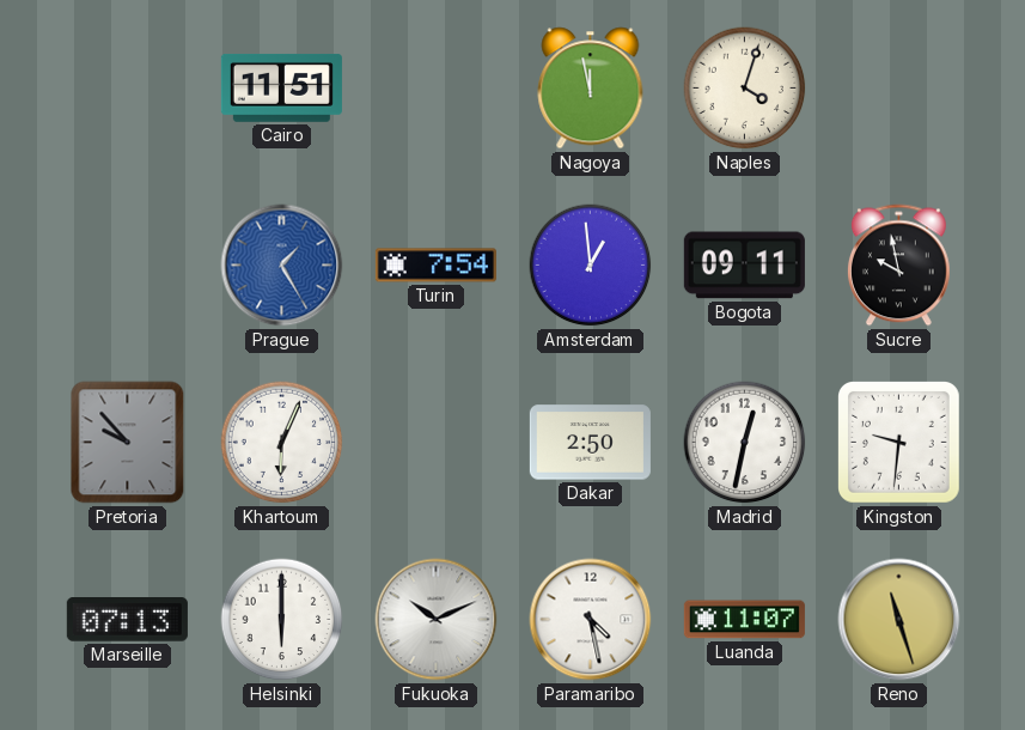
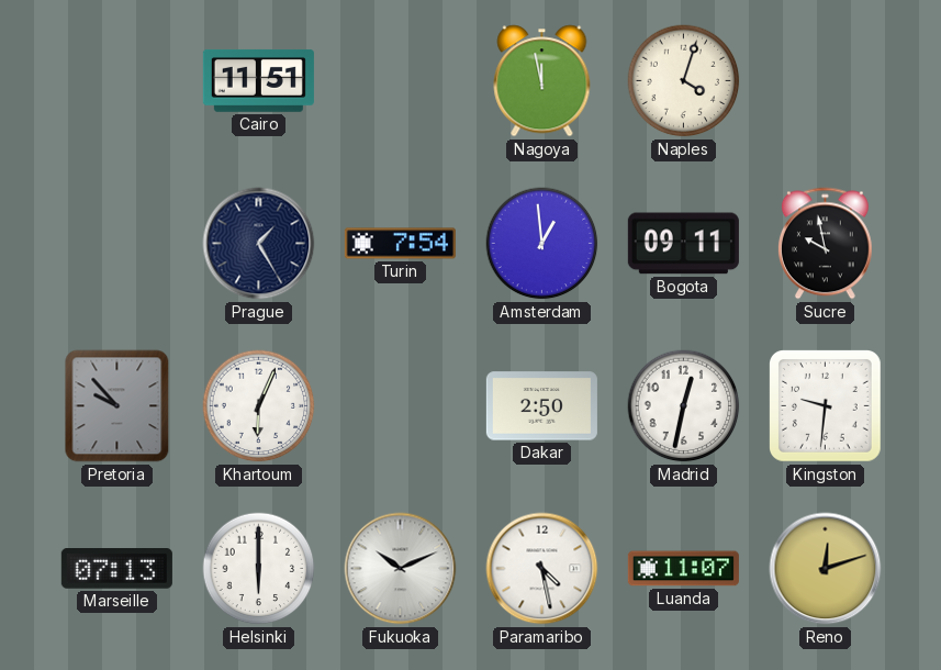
Prague dial: blue -> navy (259, 244)
Reno: 11:27 -> 12:12 (826, 569)
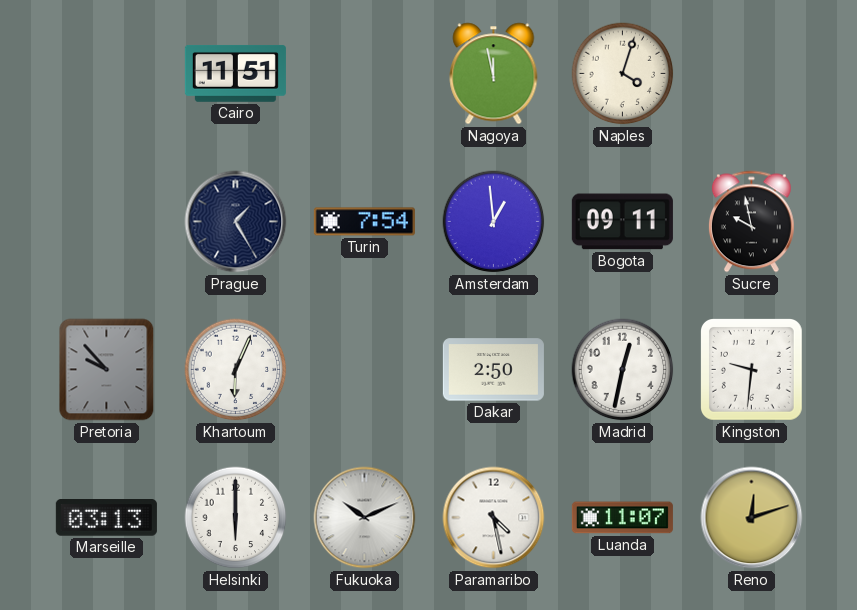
Marseille: 07:13 -> 03:13 (106, 518)
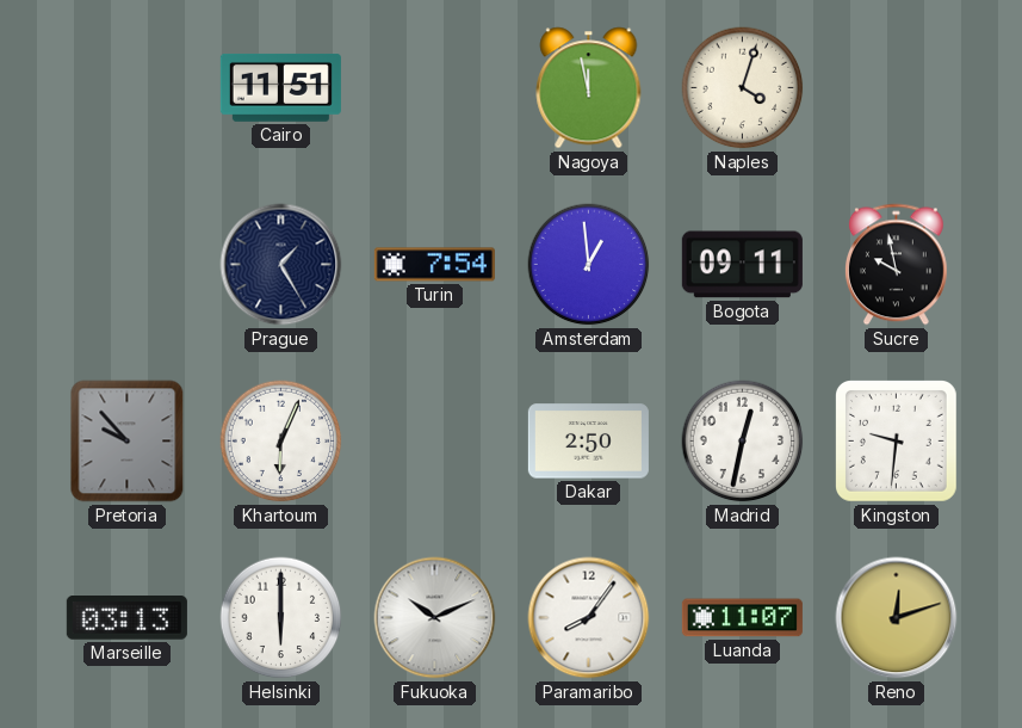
Paramaribo: 4:28 -> 8:06 (589, 618)
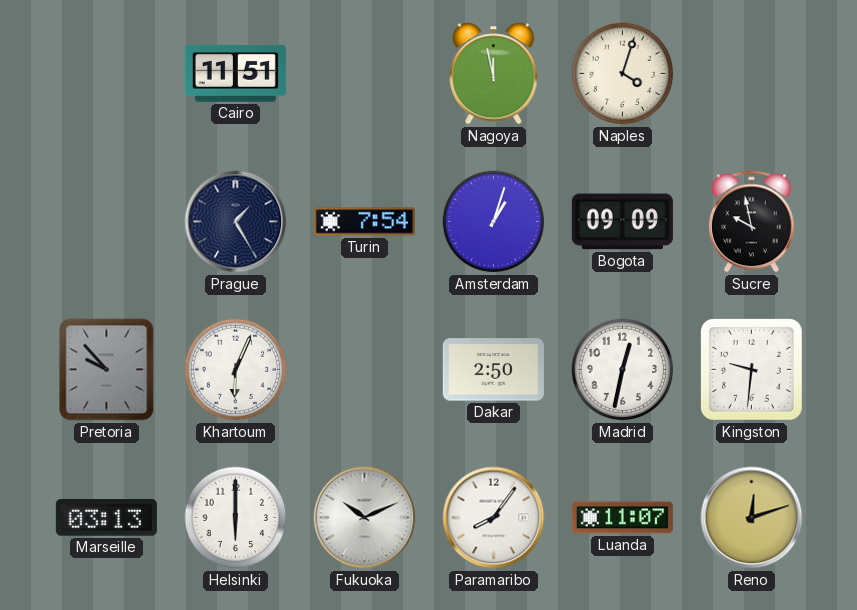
Amsterdam: 12:59 -> 1:03 (494, 222)
Bogota: 09:11 -> 09:09 (622, 222)
